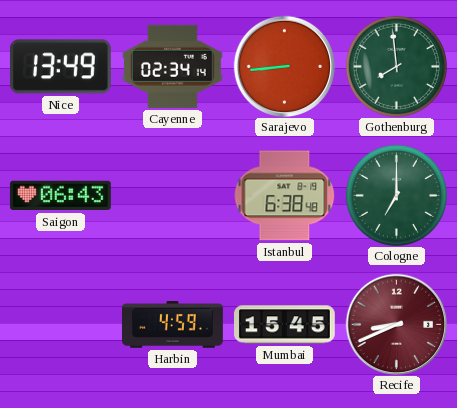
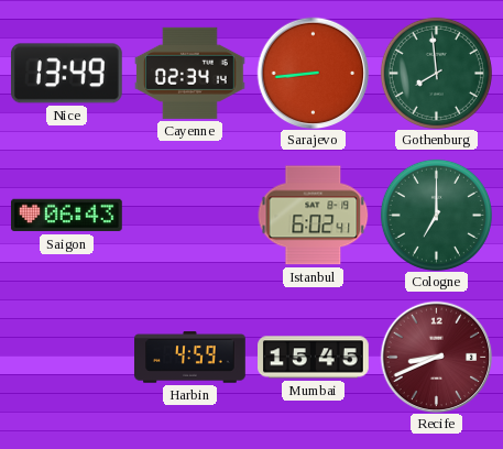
Istanbul: 6:38 -> 6:02 (313, 216)
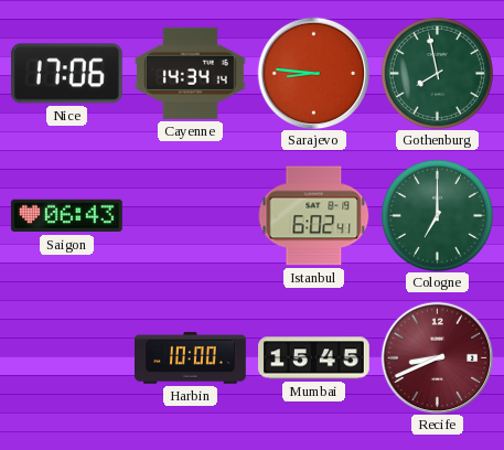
Nice: 13:49 -> 17:06 (66, 74)
Cayenne: 02:34 -> 14:34 (190, 73)
Sarajevo: 8:44 -> 8:46 (313, 73)
Gothenburg: 7:59 -> 7:58 (437, 73)
Harbin: 4:59 -> 10:00 (191, 358)
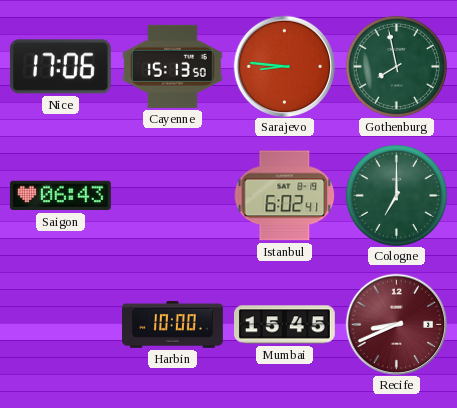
Cayenne: 14:34 -> 15:13 (172, 66)
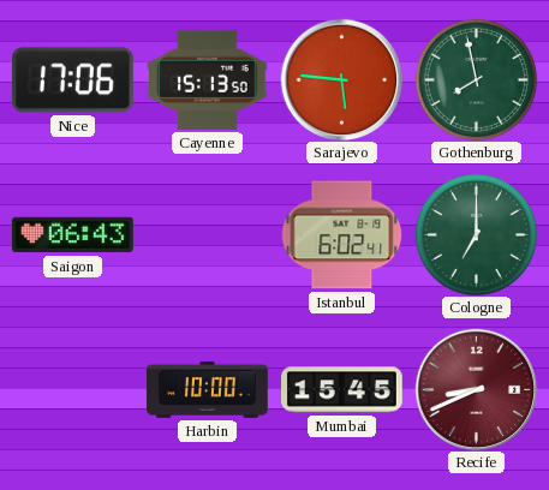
Sarajevo: 8:46 -> 5:46 (341, 79)
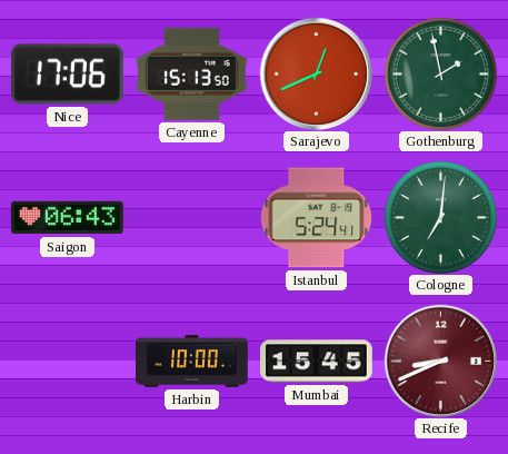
Sarajevo: 5:46 -> 12:41 (316, 73)
Gothenburg: 7:58 -> 1:58 (440, 73)
Istanbul: 6:02 -> 5:24 (316, 218)
Cologne: 7:00 -> 7:01 (440, 217)
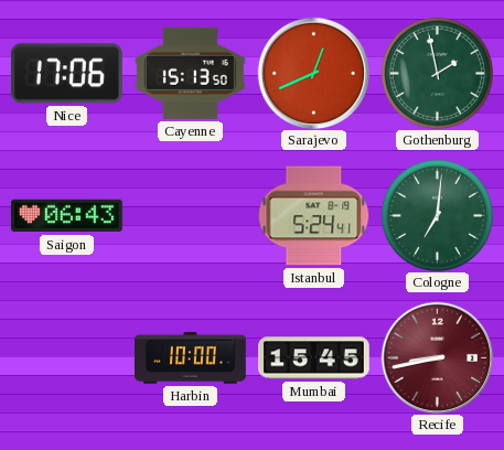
Recife: 8:41 -> 8:43 (437, 357)
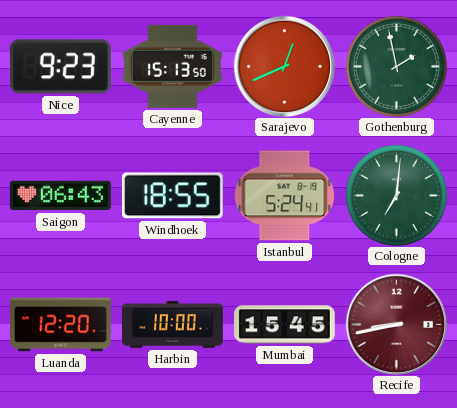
Nice: 17:06 -> 9:23 (60, 67)
Windhoek: none -> 18:55 (172, 196)
Luanda: none -> 12:20 (61, 325)
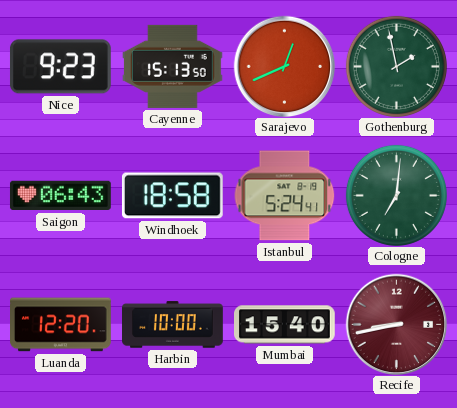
Windhoek: 18:55 -> 18:58 (172, 196)
Mumbai: 15:45 -> 15:40 (285, 325)
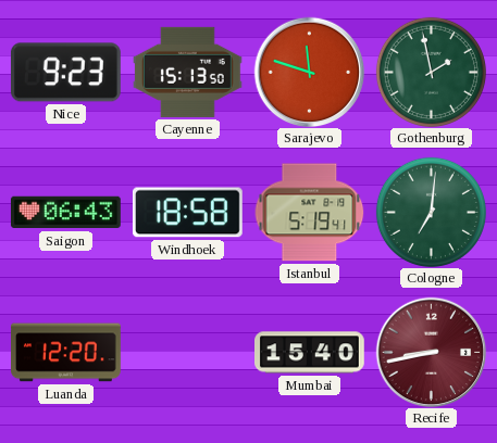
Sarajevo: 12:41 -> 11:48 (309, 72)
Istanbul: 5:24 -> 5:19 (309, 213)
Harbin: 10:00 -> none (173, 325)
